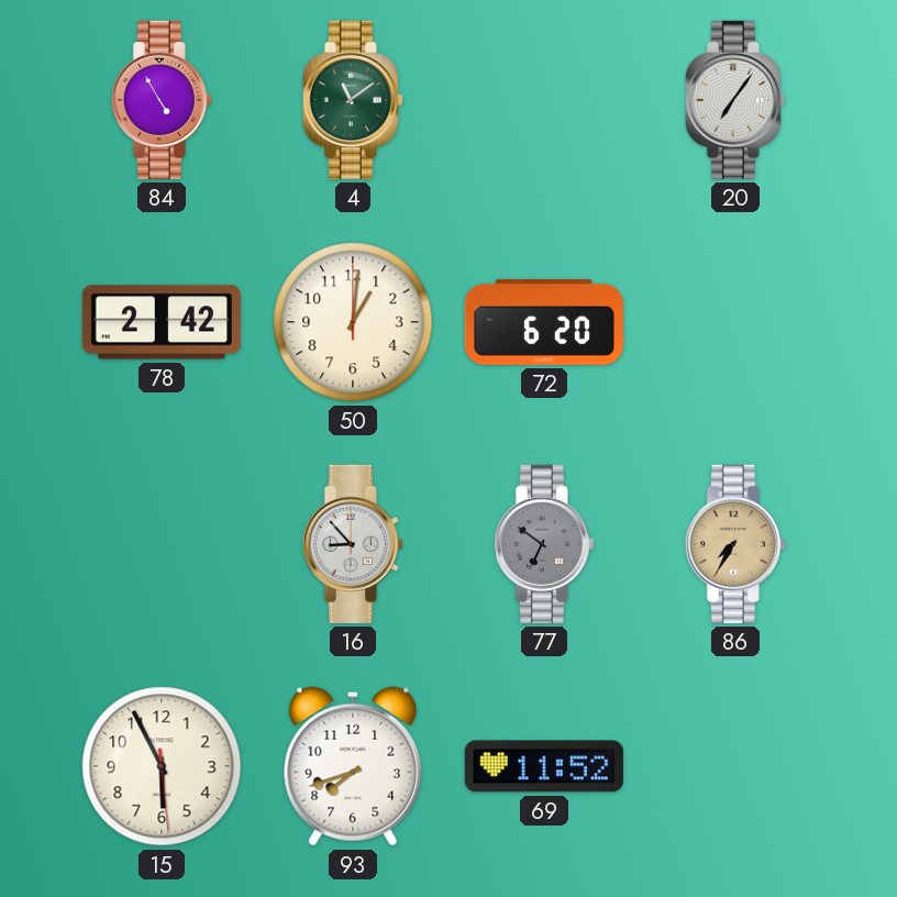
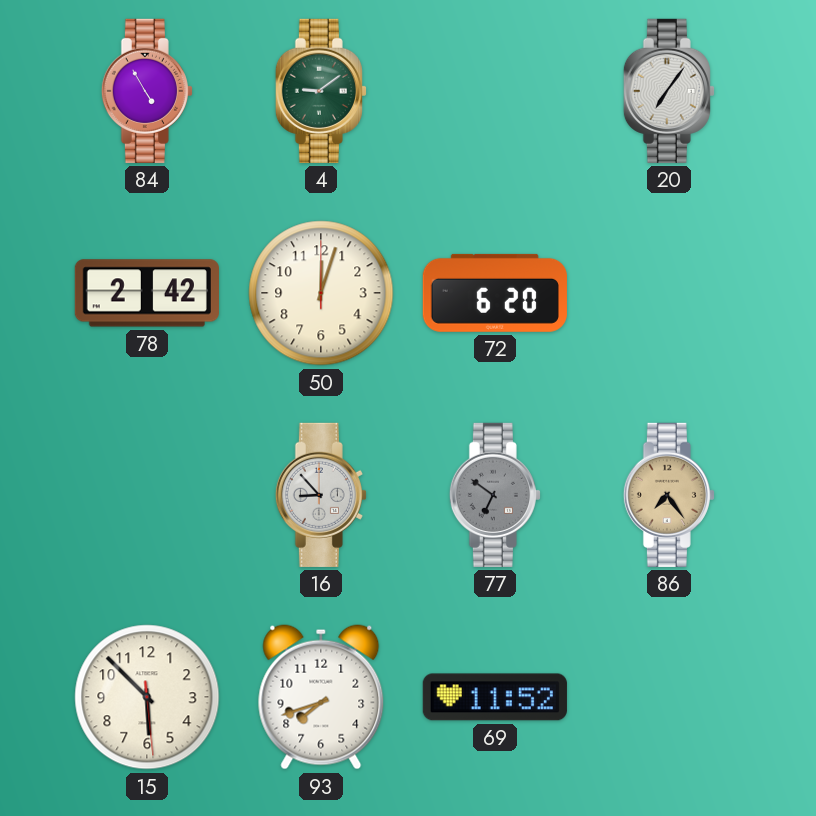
4: 11:09 -> 9:09 (321, 91)
50: 1:01 -> 12:03 (321, 293)
86: 7:35 -> 7:24 (669, 495)
15: 5:55 -> 5:52 (147, 697)
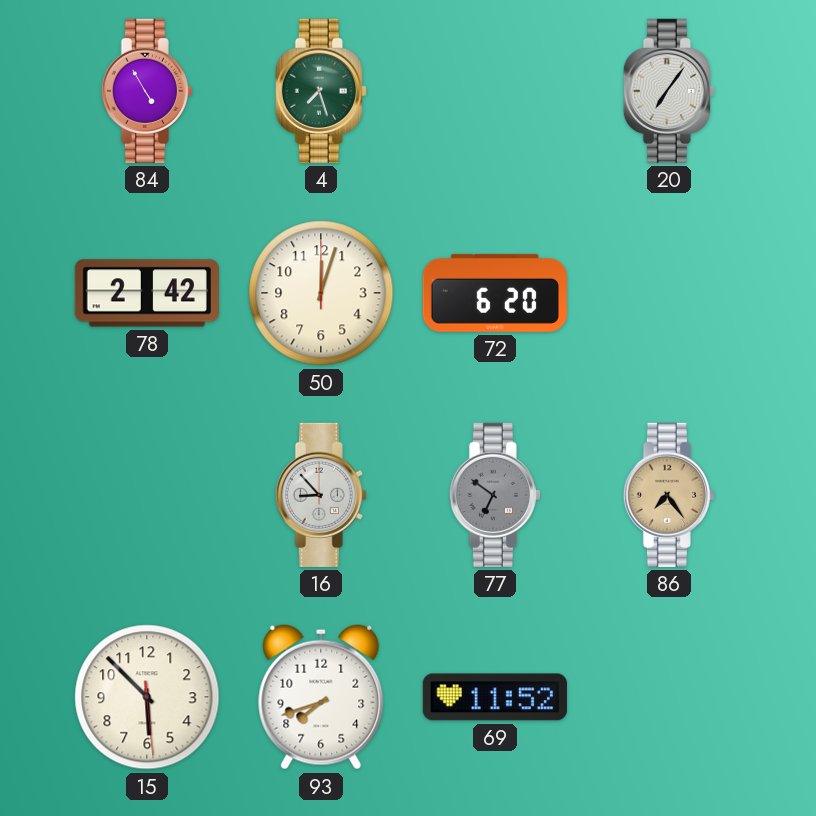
4: 9:09 -> 7:27 (321, 91)
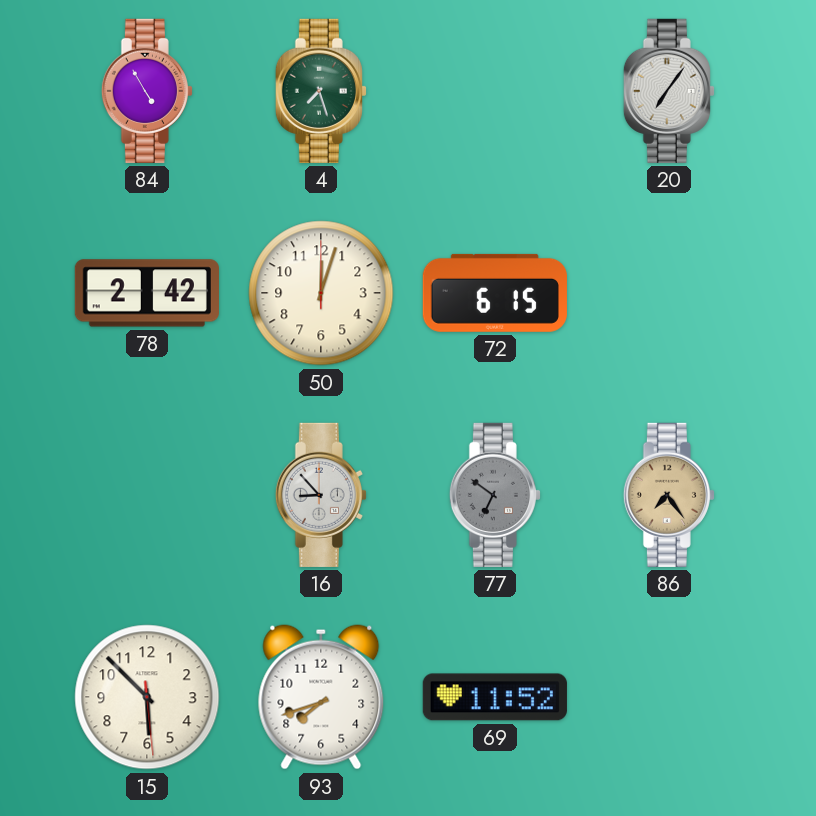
72: 6:20 -> 6:15 (495, 293)
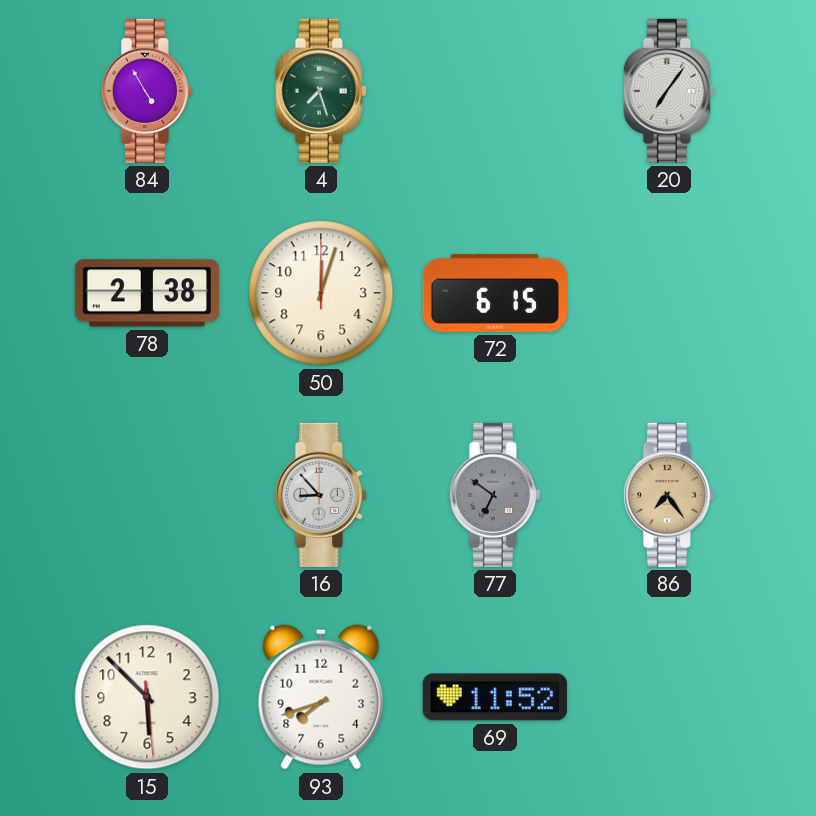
78: 2:42 -> 2:38 (147, 293)
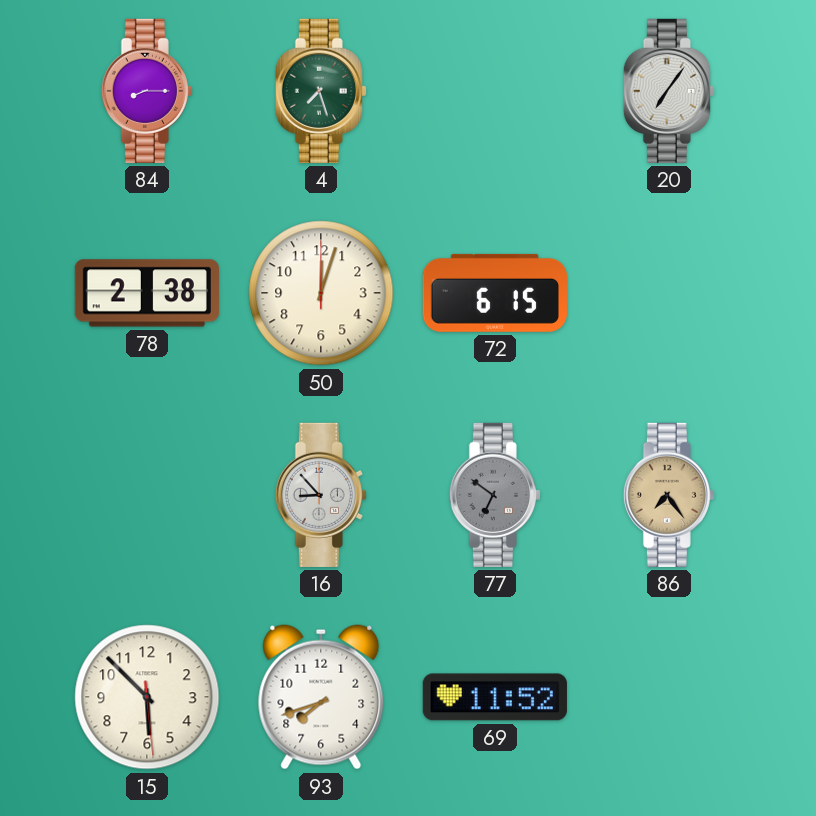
84: 4:55 -> 8:15 (147, 91)
